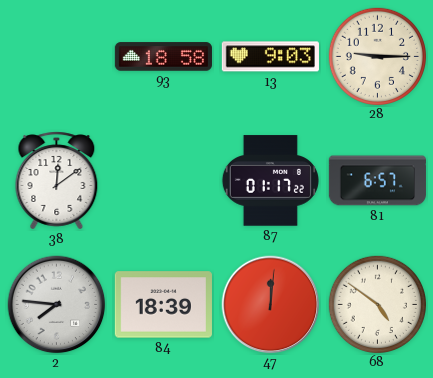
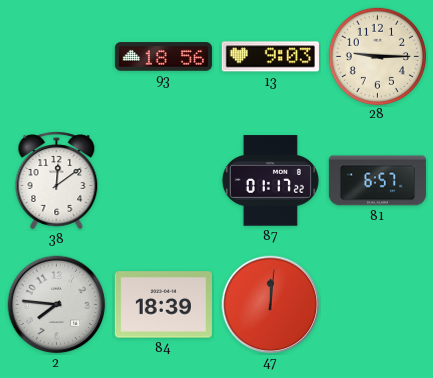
93: 18:58 -> 18:56 (163, 57)
68: 4:51 -> none (377, 304)
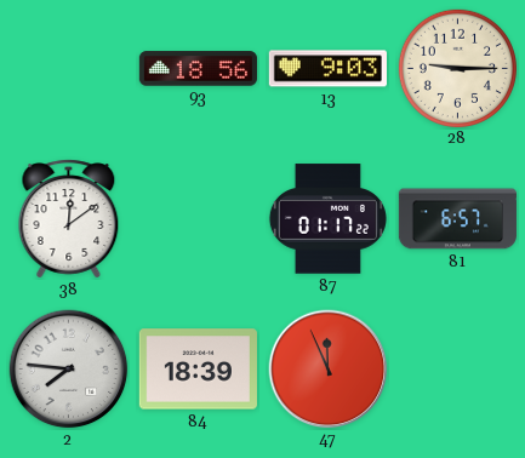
47: 12:01 -> 11:56 (329, 370)
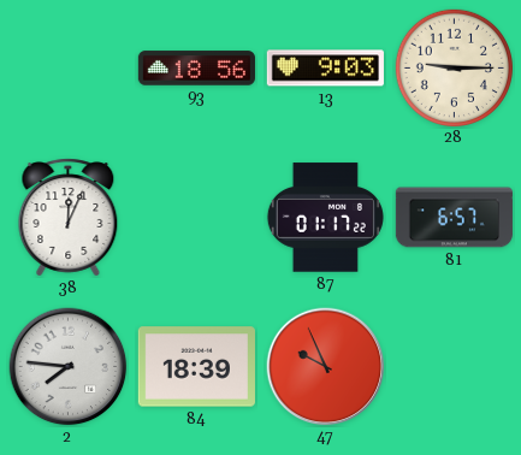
38: 12:09 -> 12:04 (69, 218)
47: 11:56 -> 9:56 (326, 367)
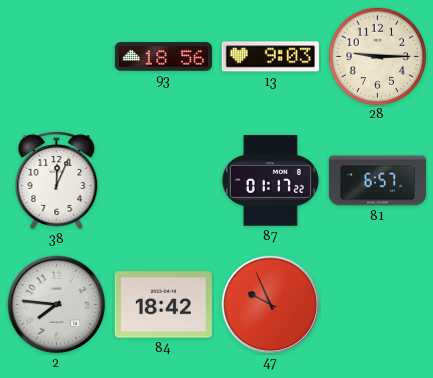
84: 18:39 -> 18:42 (163, 305)
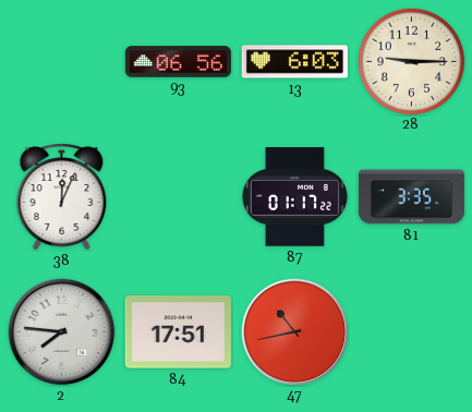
93: 18:56 -> 06:56 (178, 62)
13: 9:03 -> 6:03 (294, 62)
81: 6:57 -> 3:35 (411, 197)
84: 18:42 -> 17:51 (178, 332)
47: 9:56 -> 10:43 (295, 332)
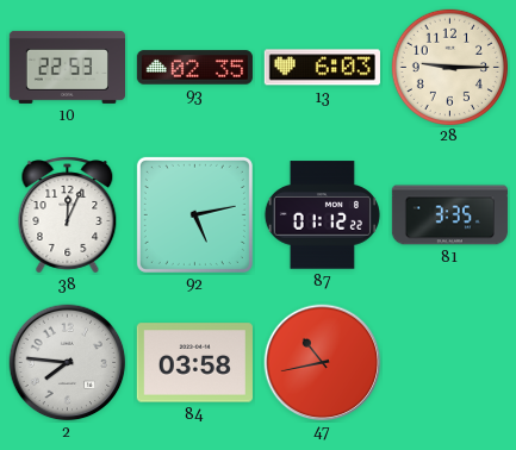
10: none -> 22:53 (67, 67)
93: 06:56 -> 02:35 (194, 68)
92: none -> 5:13 (194, 214)
87: 01:17 -> 01:12 (322, 215)
84: 17:51 -> 03:58 (194, 363)
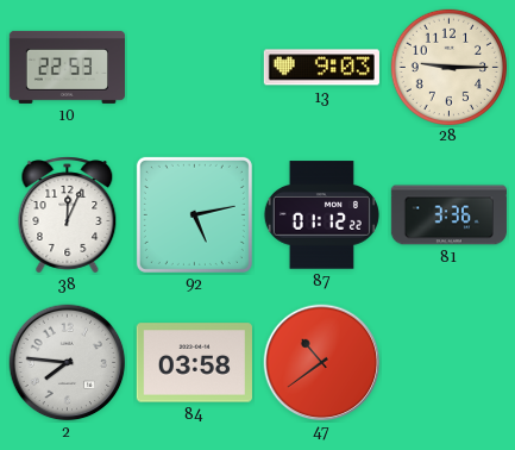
93: 02:35 -> none (194, 68)
13: 6:03 -> 9:03 (321, 68)
81: 3:35 -> 3:36 (448, 215)
47: 10:43 -> 10:39 (322, 363)
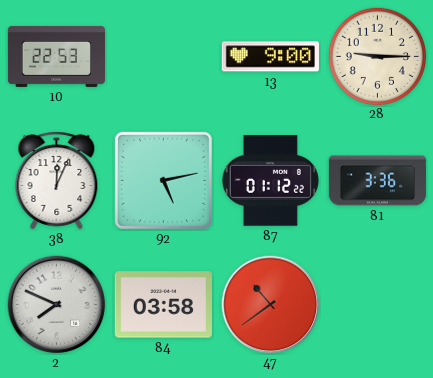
13: 9:03 -> 9:00 (270, 57)
2: 7:46 -> 7:49 (57, 305)
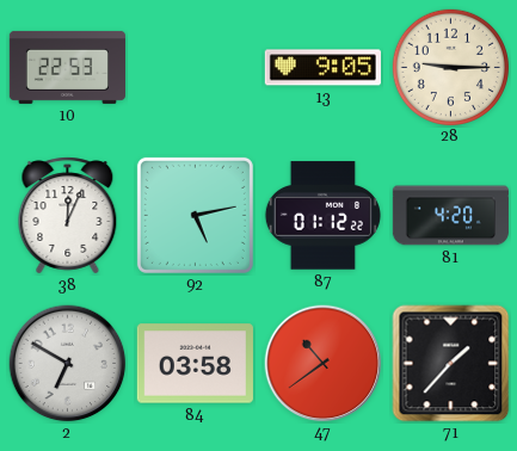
13: 9:00 -> 9:05 (322, 68)
81: 3:36 -> 4:20 (450, 216)
2: 7:49 -> 6:50 (68, 364)
71: none -> 1:37 (451, 364)
